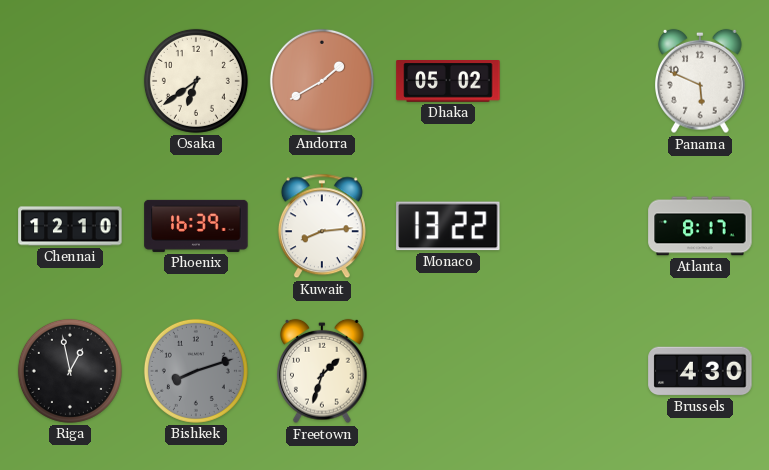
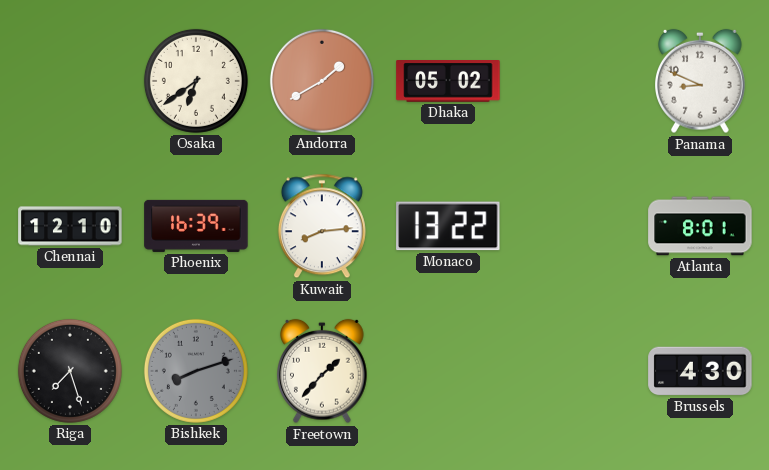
Panama: 5:49 -> 8:49 (701, 81)
Atlanta: 8:17 -> 8:01 (700, 226)
Riga: 12:58 -> 7:27 (70, 371)
Freetown: 1:33 -> 1:37 (323, 371)
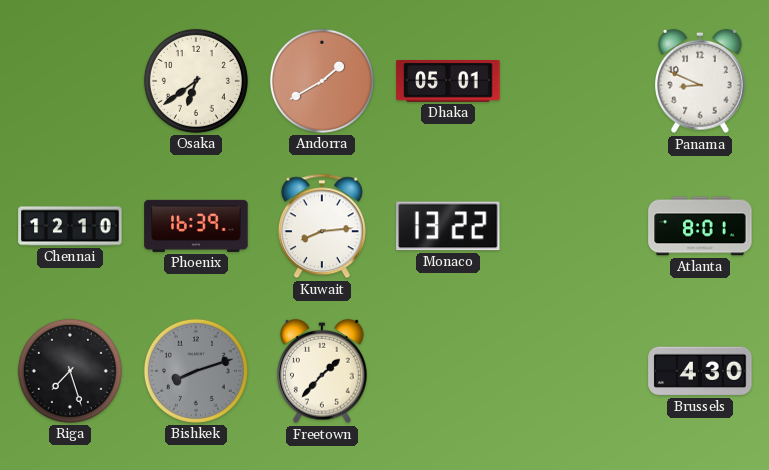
Dhaka: 05:02 -> 05:01 (448, 82)
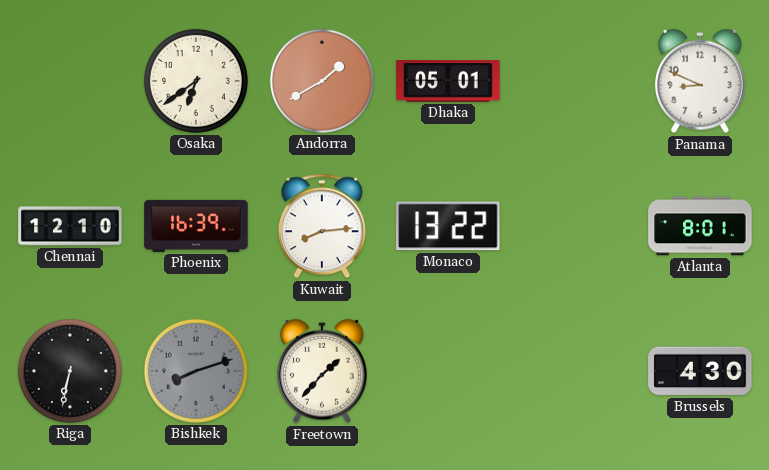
Riga: 7:27 -> 6:32 (70, 371)
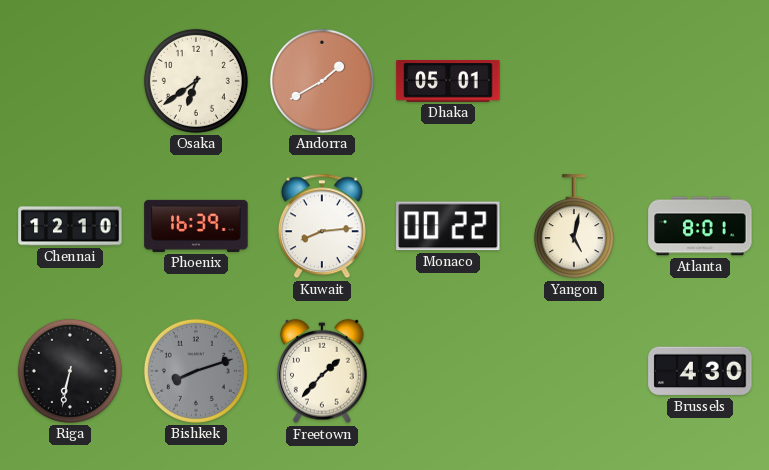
Panama: 8:49 -> none (701, 81)
Monaco: 13:22 -> 00:22 (448, 226)
Yangon: none -> 5:02 (574, 227)
